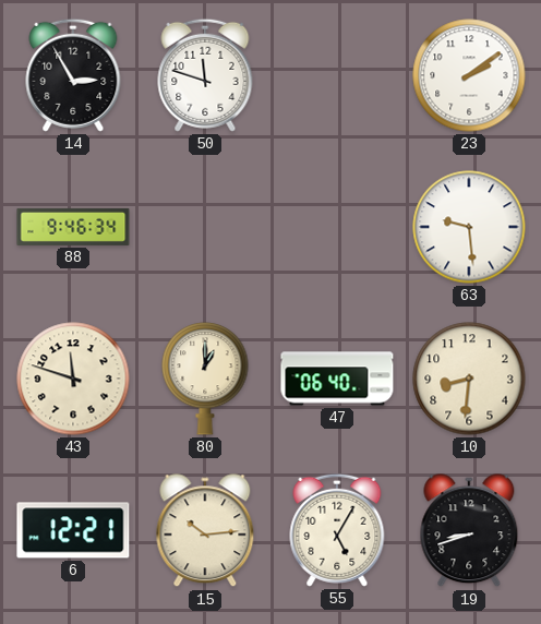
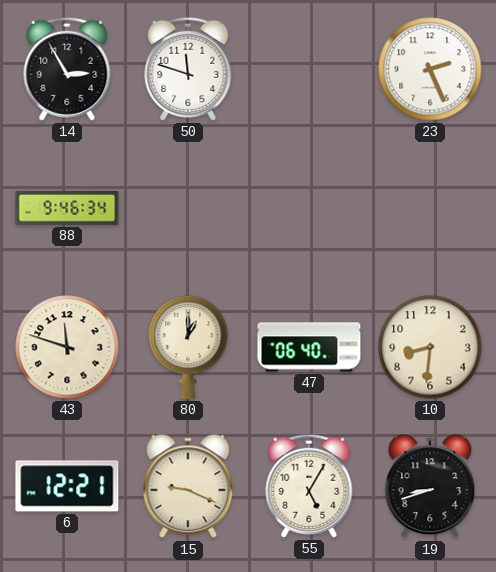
23: 2:09 -> 2:26 (430, 69)
63: 9:29 -> none (469, 227)
15: 10:14 -> 9:19 (188, 487)
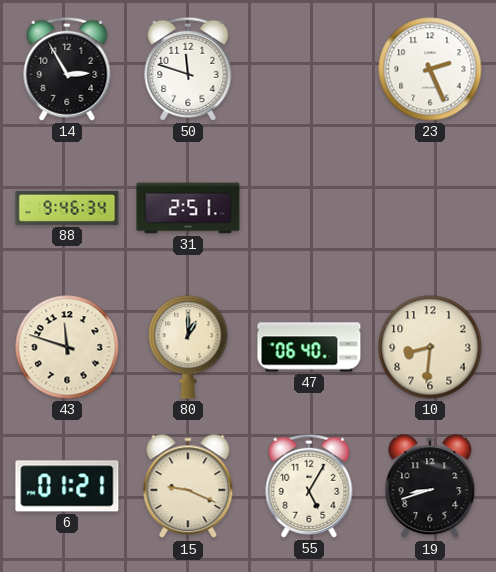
31: none -> 2:51 (188, 208)
6: 12:21 -> 01:21 (67, 486)
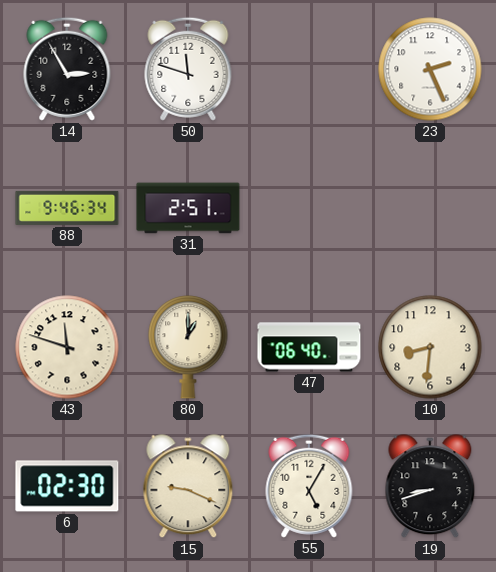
6: 01:21 -> 02:30 (67, 486)
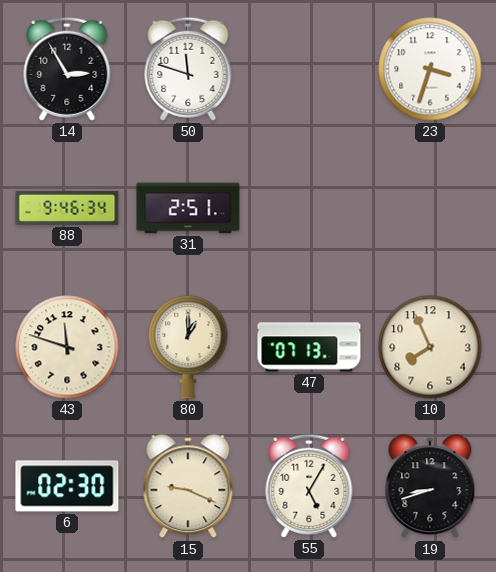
23: 2:26 -> 3:33 (430, 69)
47: 06:40 -> 07:13 (309, 347)
10: 8:31 -> 7:56 (430, 347)
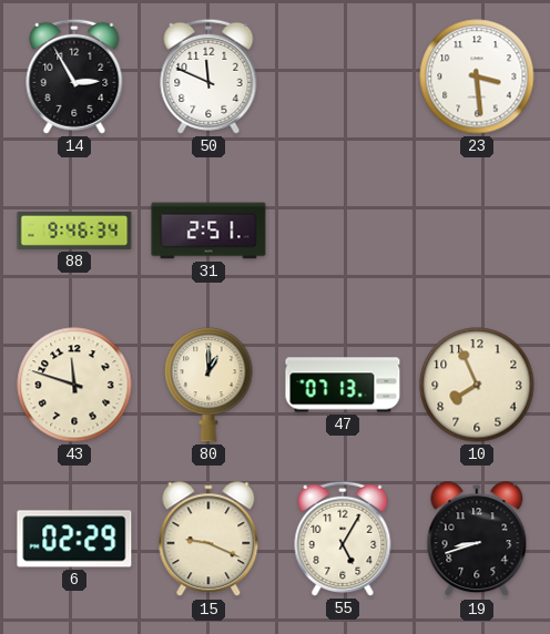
50: 11:48 -> 11:49 (208, 76)
23: 3:33 -> 3:29 (477, 76)
6: 02:30 -> 02:29 (74, 539)
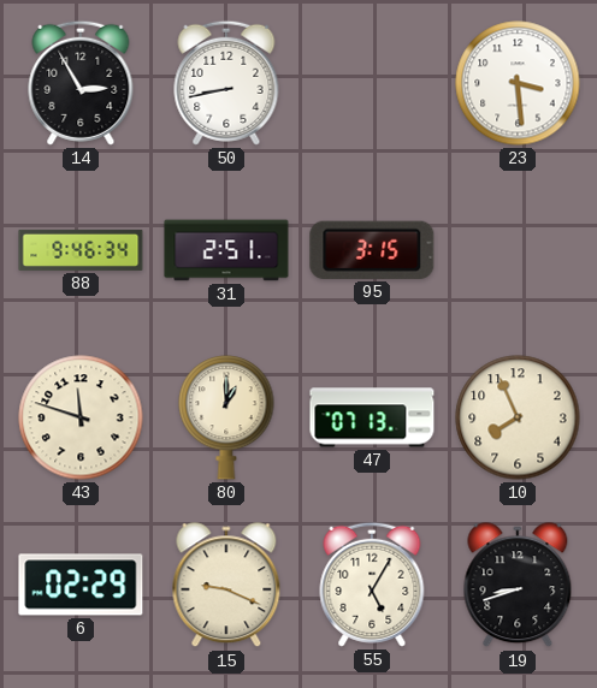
50: 11:49 -> 8:43 (226, 83)
95: none -> 3:15 (372, 250)
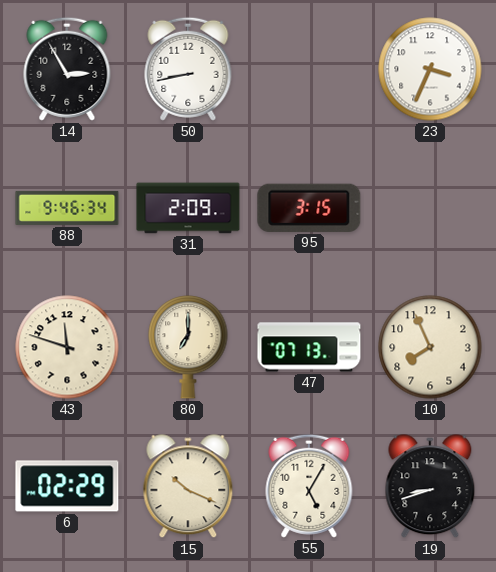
23: 3:29 -> 3:34 (430, 69)
31: 2:51 -> 2:09 (188, 208)
80: 1:00 -> 7:00 (188, 347)
15: 9:19 -> 10:19 (188, 487)
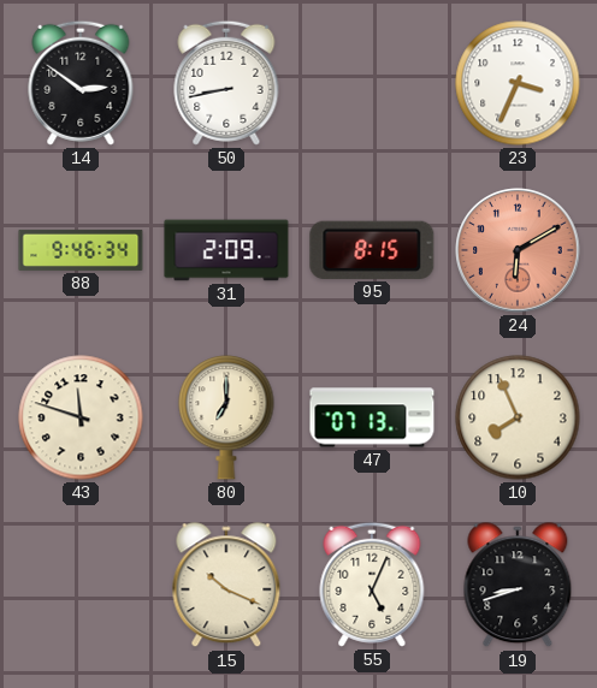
14: 2:55 -> 2:51 (81, 83)
95: 3:15 -> 8:15 (372, 250)
24: none -> 6:10 (518, 250)
6: 02:29 -> none (67, 486)
55: 5:05 -> 5:04 (372, 585)
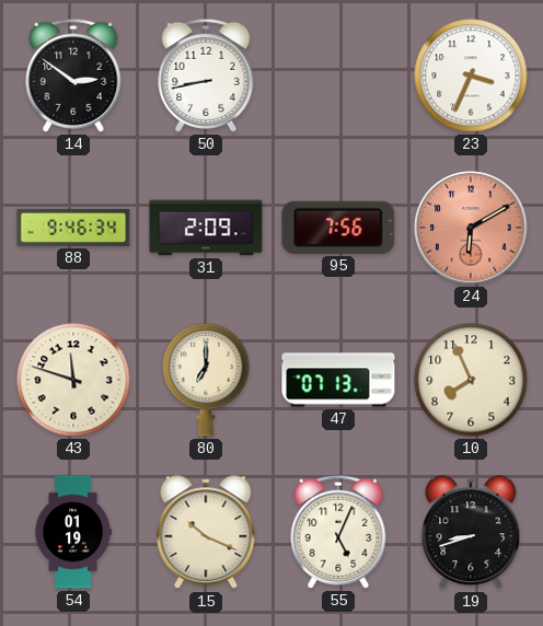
95: 8:15 -> 7:56 (338, 228)
54: none -> 01:19 (73, 532)
